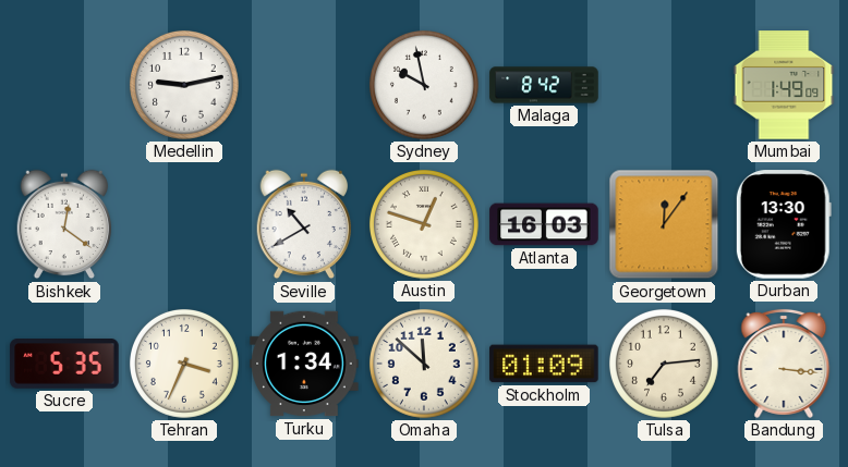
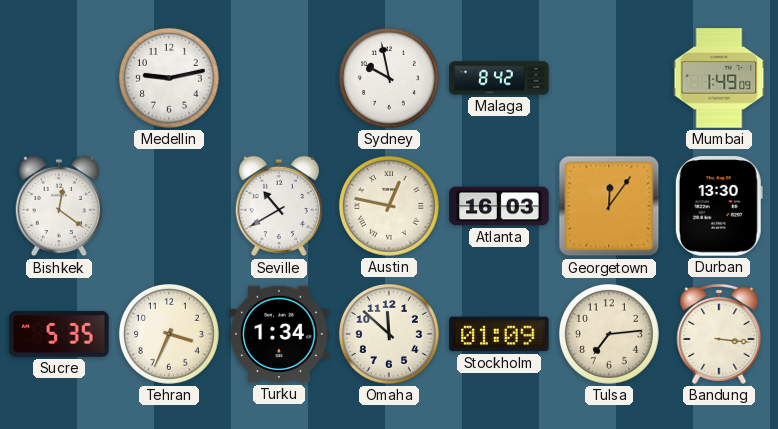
Austin: 12:48 -> 12:47 (389, 206)
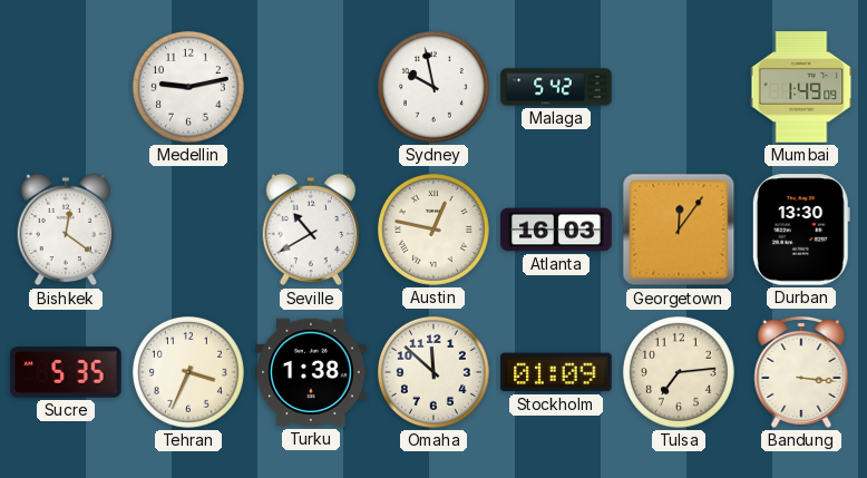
Malaga: 8:42 -> 5:42 (556, 87)
Turku: 1:34 -> 1:38 (311, 372)
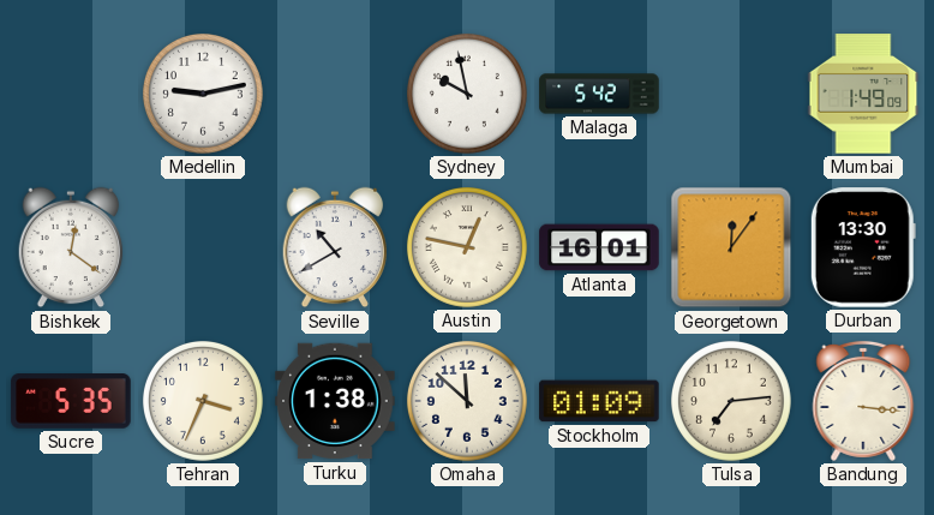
Atlanta: 16:03 -> 16:01 (599, 247)
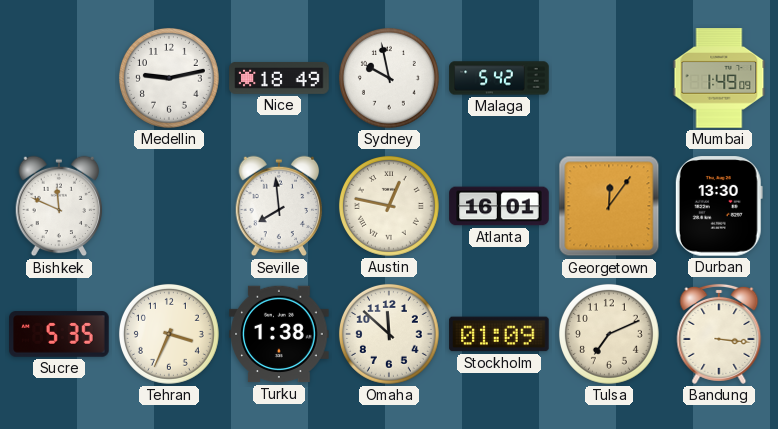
Nice: none -> 18:49 (279, 78)
Bishkek: 12:21 -> 11:49 (59, 206)
Seville: 10:40 -> 7:59 (279, 206)
Tulsa: 7:14 -> 7:11 (609, 334)
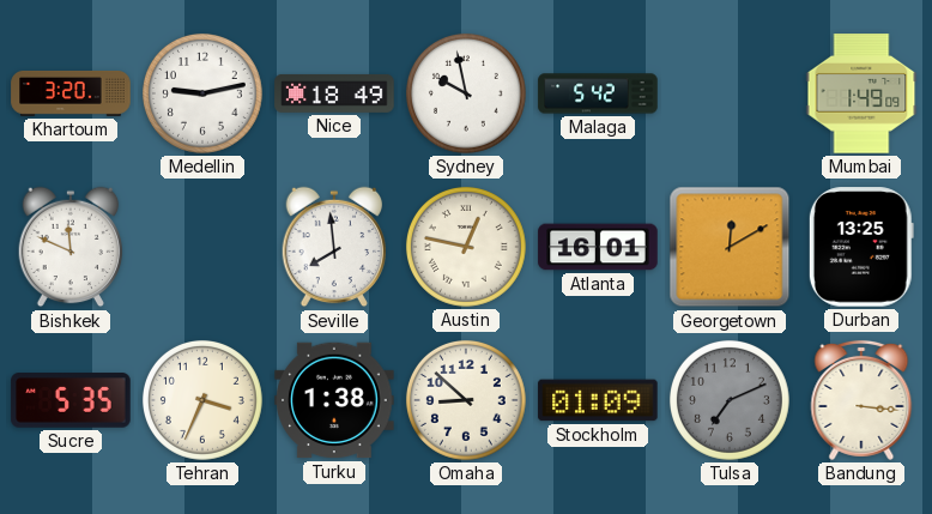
Khartoum: none -> 3:20 (71, 93)
Georgetown: 12:06 -> 12:10 (730, 247)
Durban: 13:30 -> 13:25 (861, 247)
Omaha: 11:52 -> 8:52 (466, 400)
Tulsa dial: cream -> grey (730, 400)
